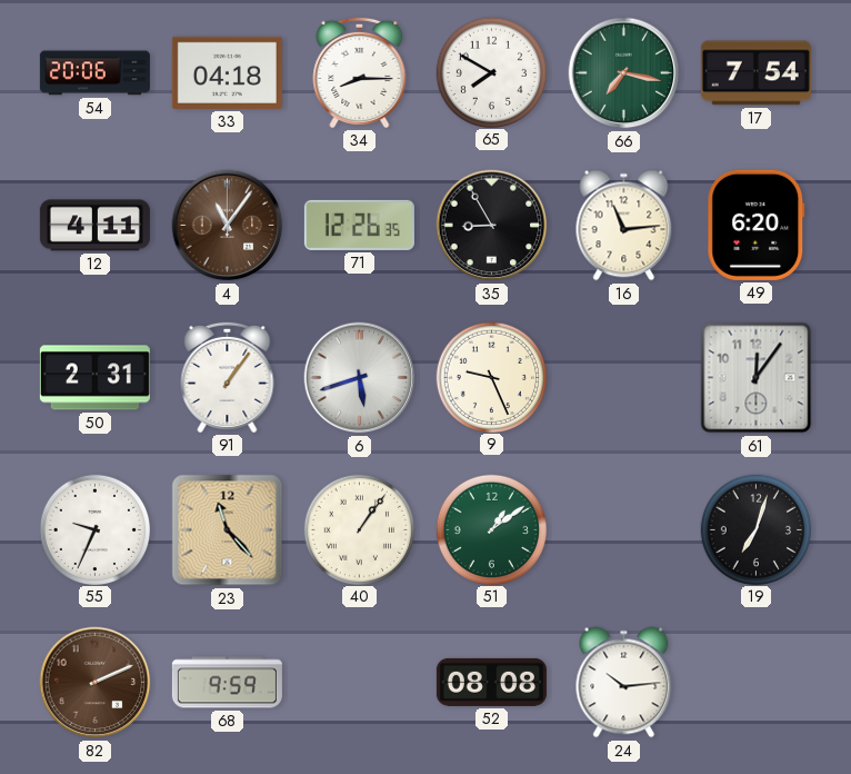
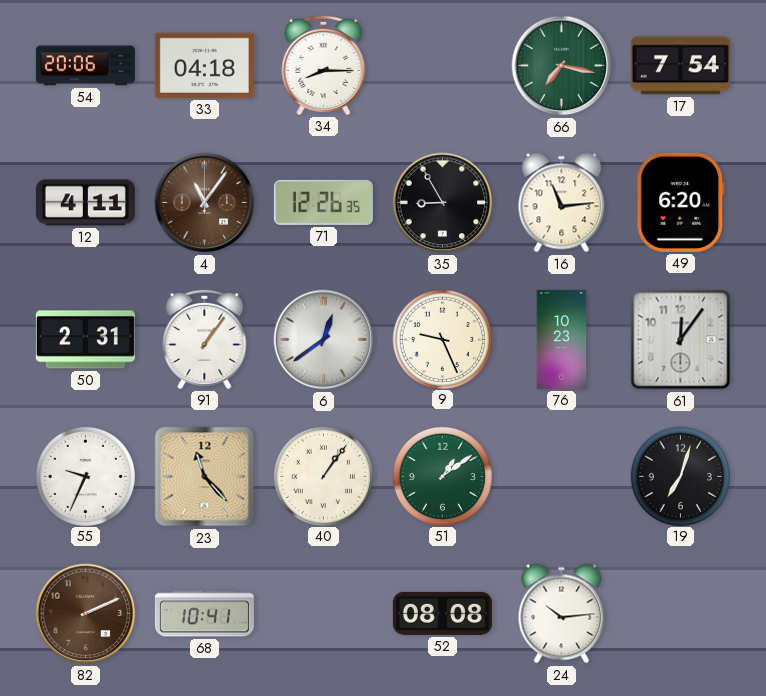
65: 7:50 -> none (491, 72)
6: 5:42 -> 12:39 (324, 340)
76: none -> 10:23 (562, 339)
68: 9:59 -> 10:41 (204, 614)
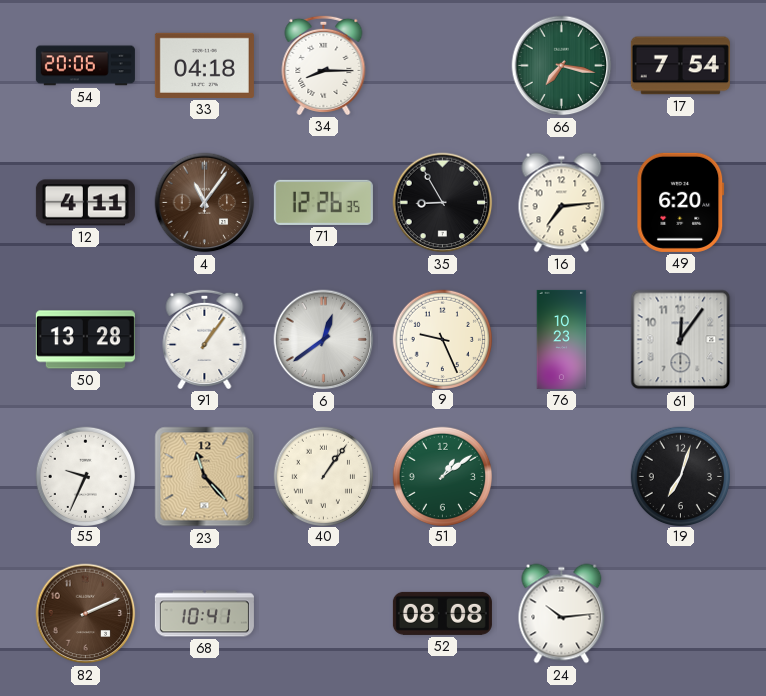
16: 11:14 -> 7:14 (562, 203)
50: 2:31 -> 13:28 (85, 340)
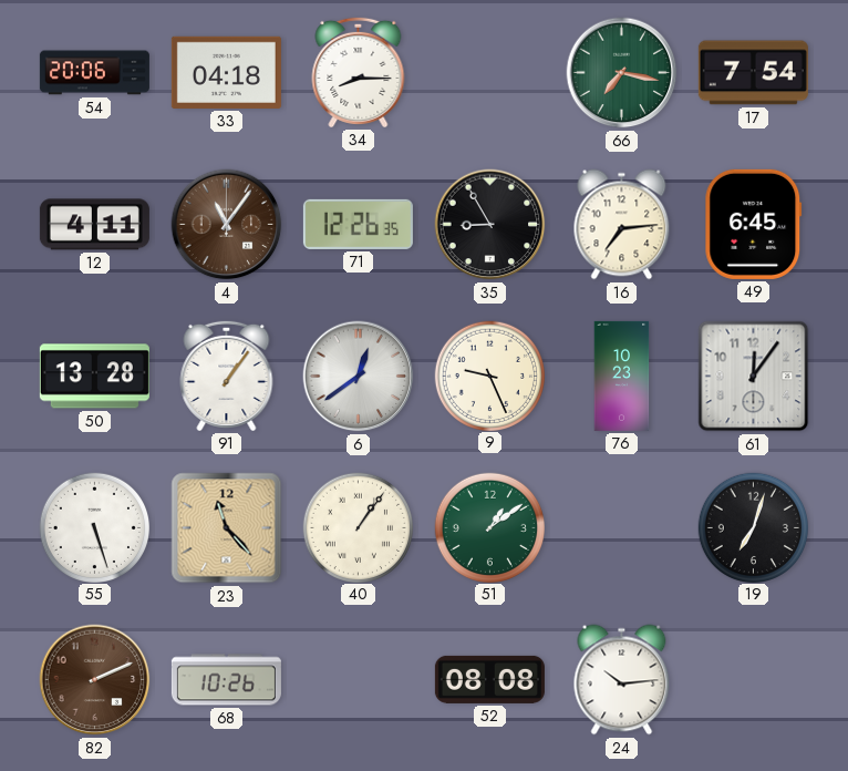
49: 6:20 -> 6:45 (754, 224)
55: 9:34 -> 5:27 (94, 527)
68: 10:41 -> 10:26 (226, 680)
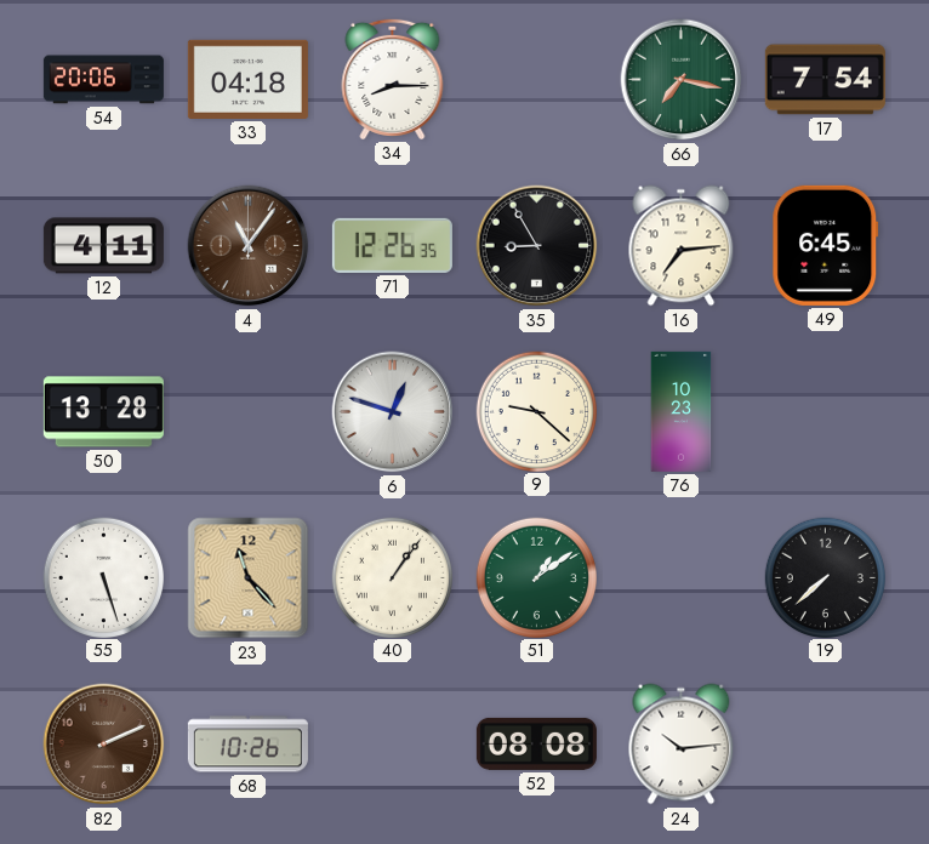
91: 1:06 -> none (227, 376)
6: 12:39 -> 12:48 (393, 412)
9: 9:26 -> 9:22 (536, 411)
61: 12:06 -> none (754, 377)
19: 7:03 -> 7:38 (825, 577)
